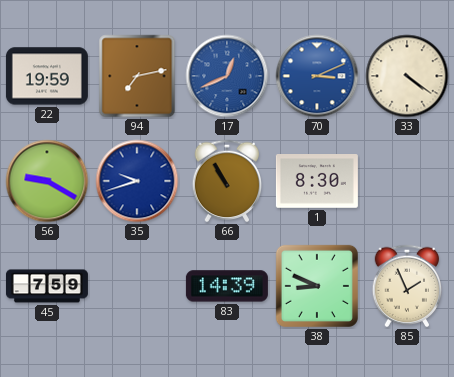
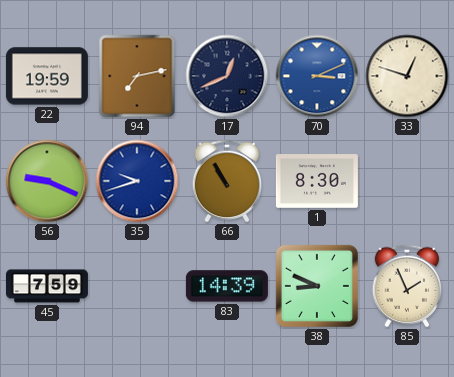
17 dial: blue -> navy (227, 76)
33: 4:21 -> 12:48 (407, 76)
56: 9:20 -> 9:19 (47, 181)
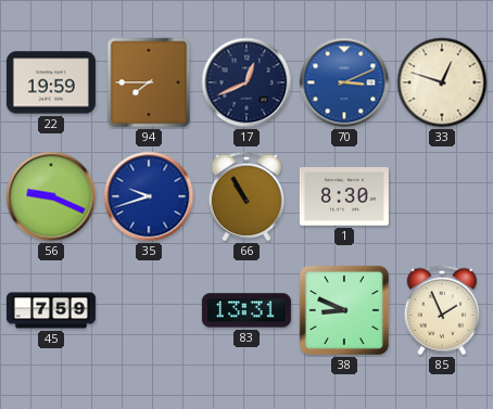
94: 7:13 -> 7:45 (149, 82)
83: 14:39 -> 13:31 (246, 310)
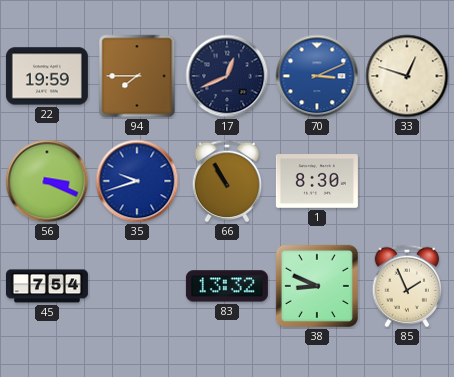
56: 9:19 -> 3:19 (47, 181)
45: 7:59 -> 7:54 (47, 286)
83: 13:31 -> 13:32 (227, 286)
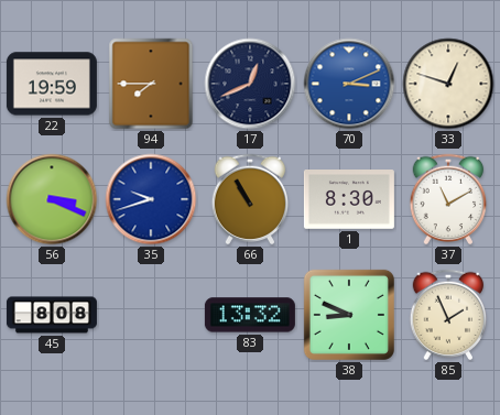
37: none -> 11:10 (448, 199)
45: 7:54 -> 8:08 (52, 315)
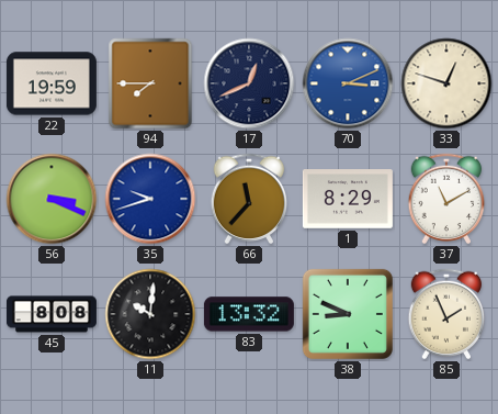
66: 10:55 -> 11:37 (249, 199)
1: 8:30 -> 8:29 (348, 199)
11: none -> 10:01 (150, 314)
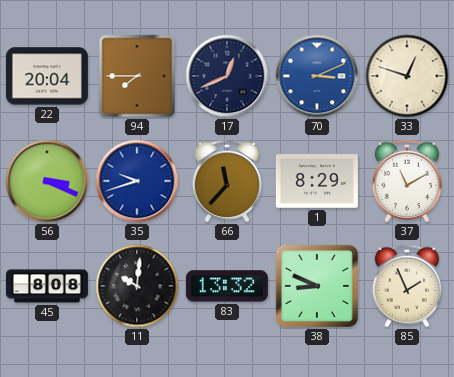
22: 19:59 -> 20:04 (47, 76)
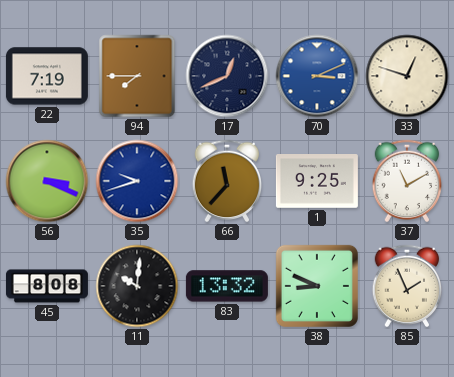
22: 20:04 -> 7:19 (47, 76)
1: 8:29 -> 9:25 (317, 181)
